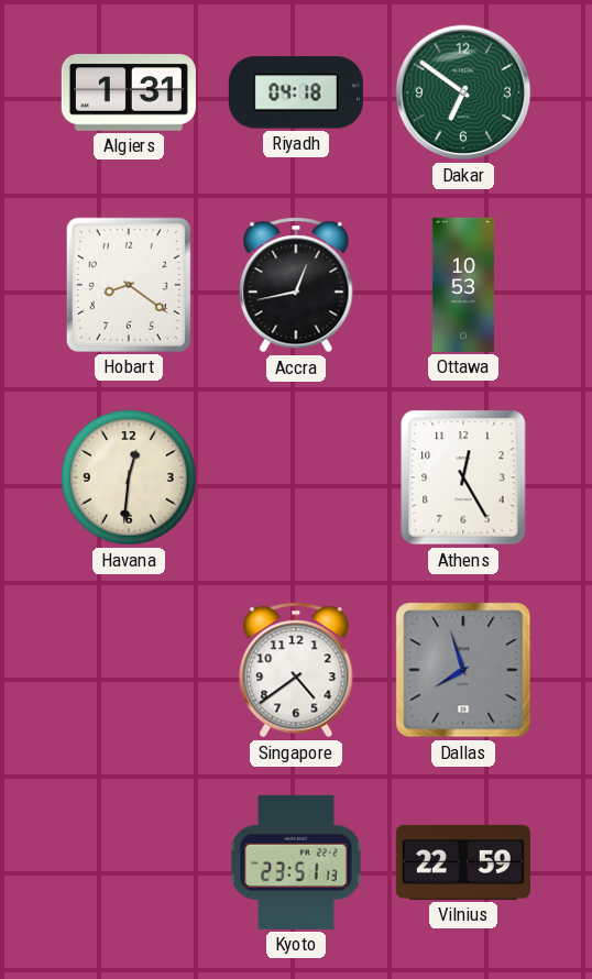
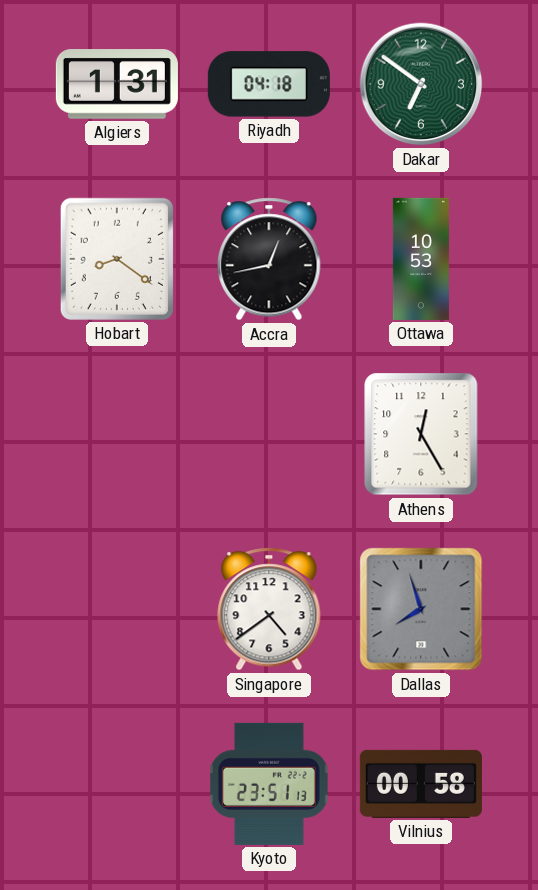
Havana: 12:31 -> none (129, 477)
Vilnius: 22:59 -> 00:58 (421, 784)
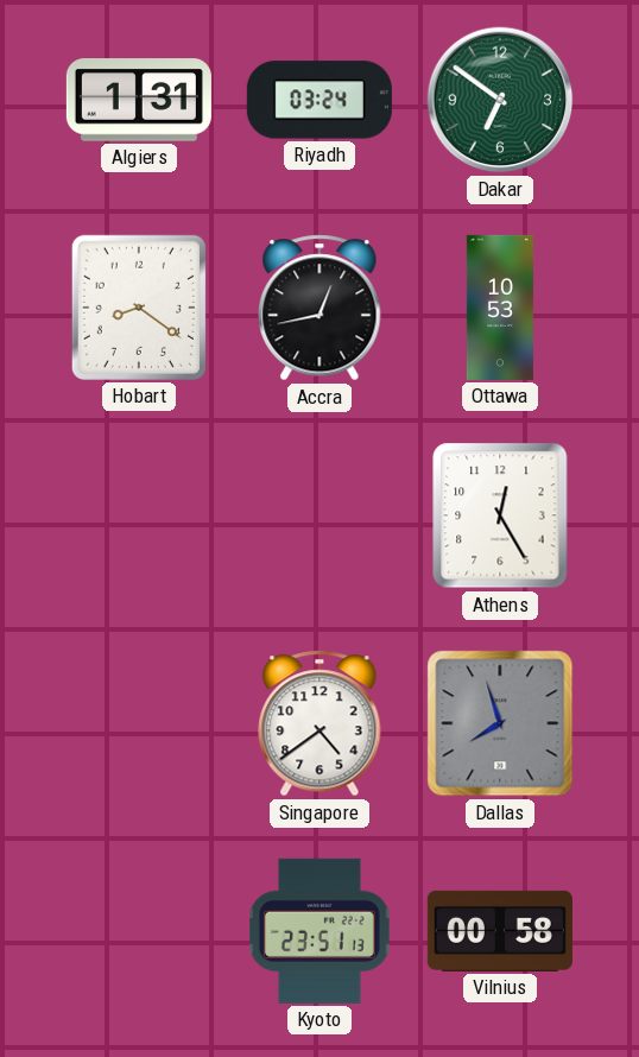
Riyadh: 04:18 -> 03:24 (319, 100)
